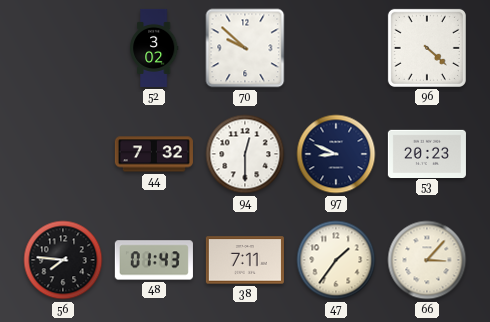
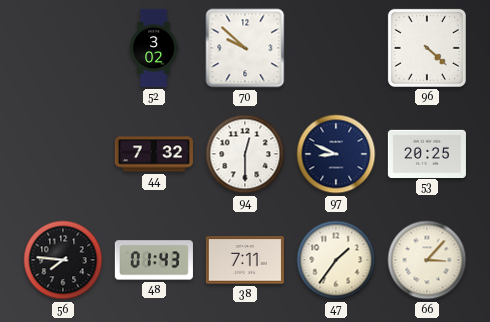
53: 20:23 -> 20:25 (427, 153)
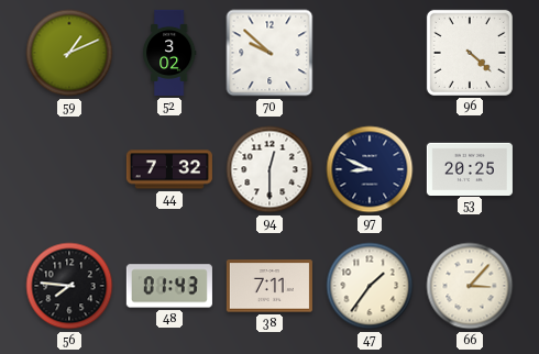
59: none -> 1:11 (69, 53)
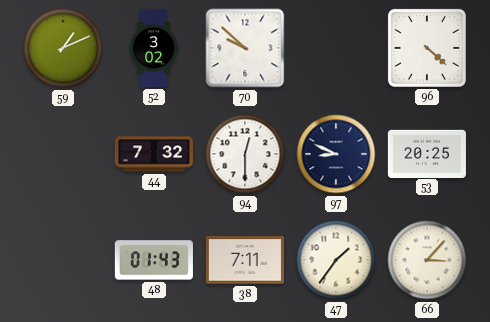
56: 7:46 -> none (69, 286)
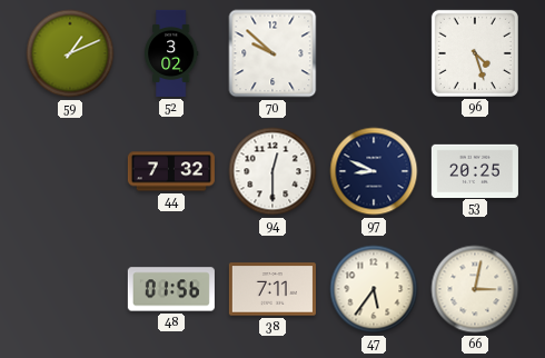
96: 4:22 -> 4:27 (475, 53)
48: 01:43 -> 01:56 (171, 289)
47: 1:36 -> 5:36 (374, 289)
66: 3:07 -> 3:02 (475, 289)
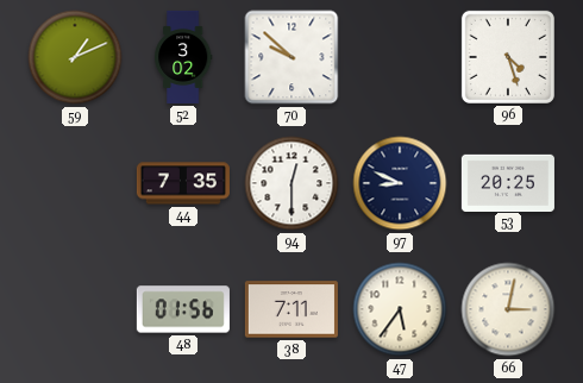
44: 7:32 -> 7:35 (183, 183)
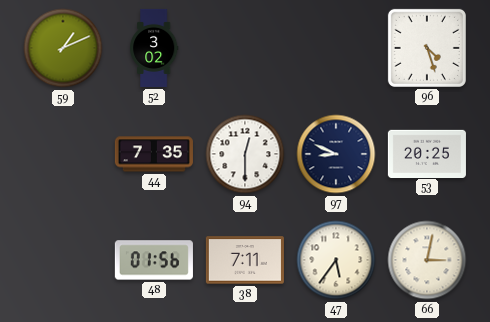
70: 9:52 -> none (291, 57)
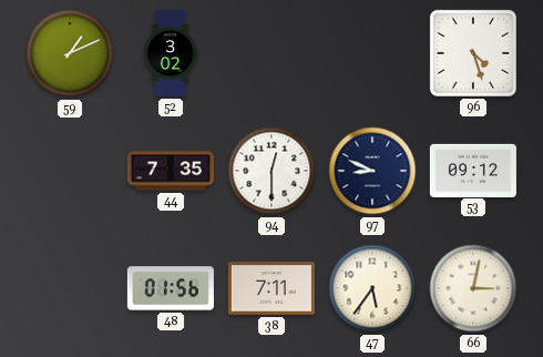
53: 20:25 -> 09:12 (473, 170)
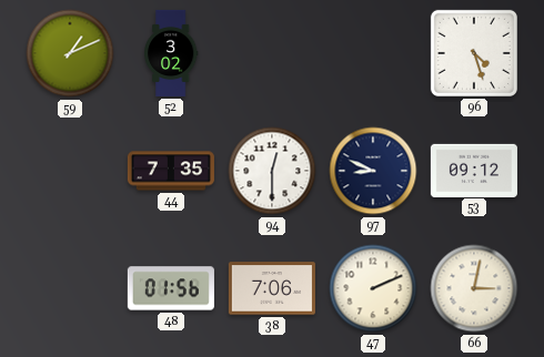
38: 7:11 -> 7:06 (272, 288)
47: 5:36 -> 2:11 (373, 288)
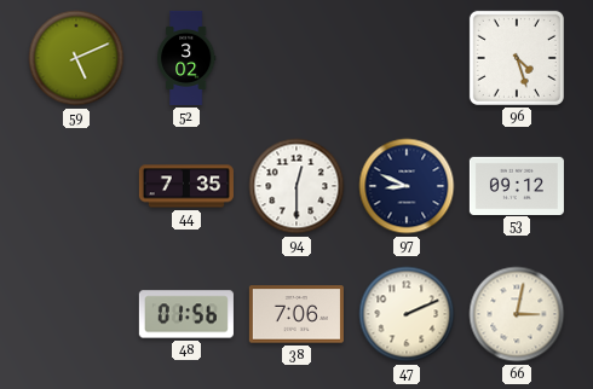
59: 1:11 -> 5:11 (76, 58)
